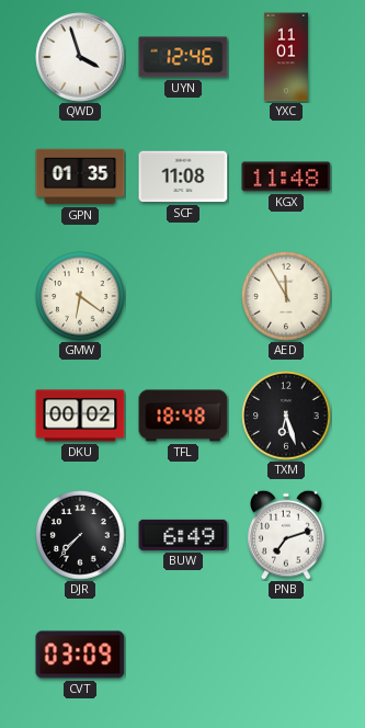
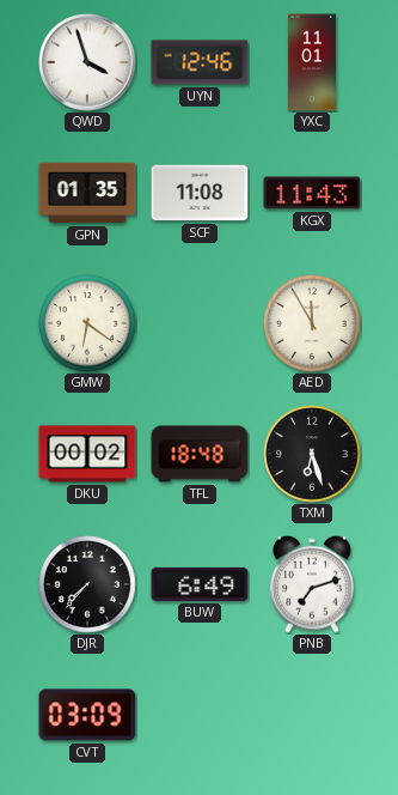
KGX: 11:48 -> 11:43 (312, 193)
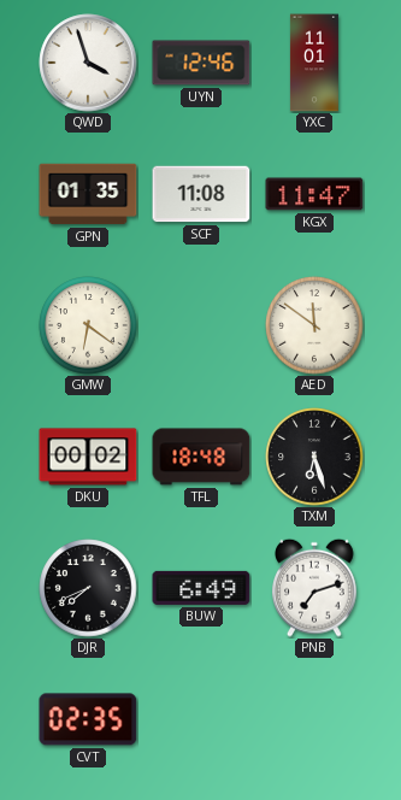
KGX: 11:43 -> 11:47 (314, 194)
AED: 11:55 -> 11:51 (314, 325)
DJR: 7:37 -> 7:41 (88, 588)
CVT: 03:09 -> 02:35 (88, 719)
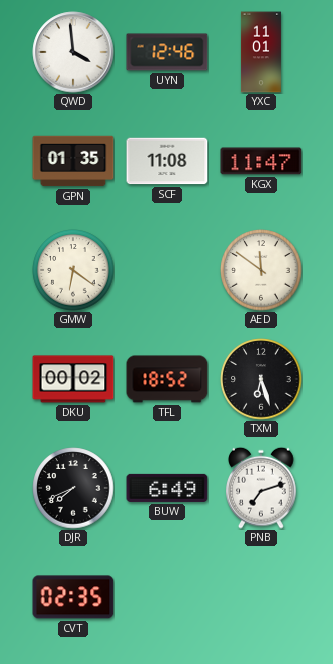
QWD: 3:57 -> 3:59 (73, 52)
TFL: 18:48 -> 18:52 (167, 379)
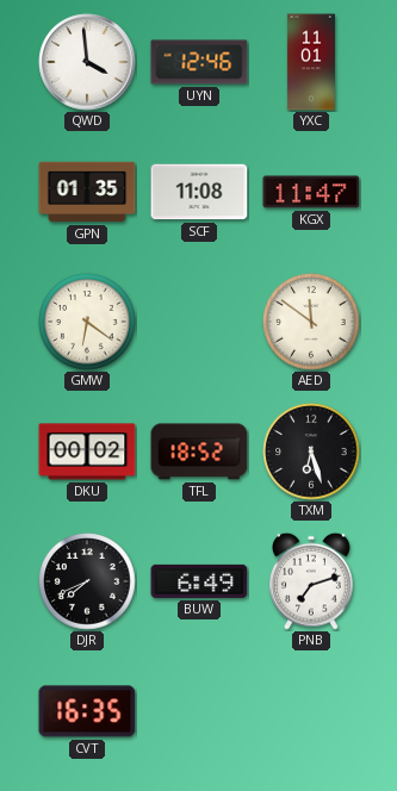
CVT: 02:35 -> 16:35 (87, 711)
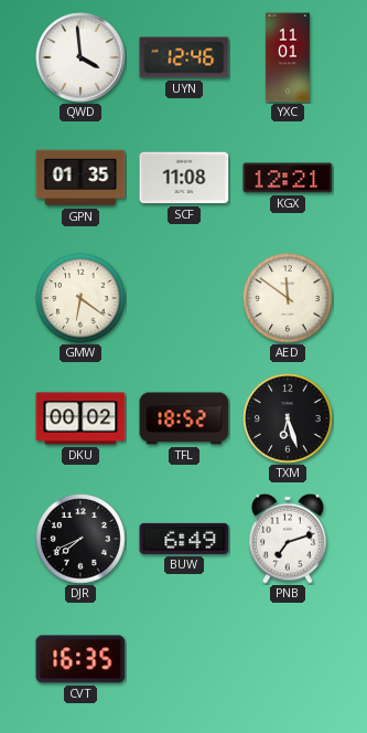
KGX: 11:47 -> 12:21 (288, 178)
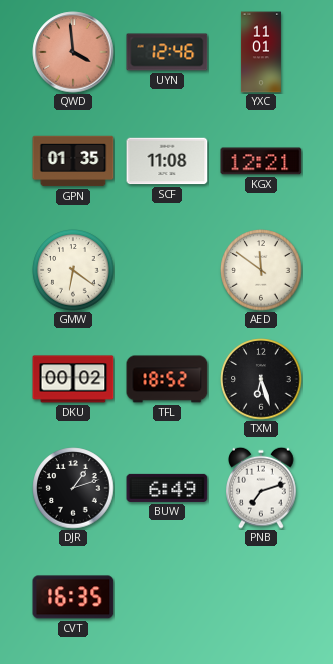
QWD dial: white -> salmon (73, 52)
DJR: 7:41 -> 1:12 (73, 488)
